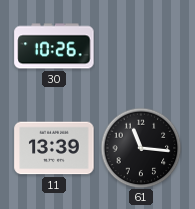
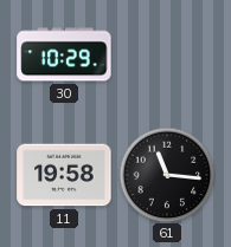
30: 10:26 -> 10:29 (64, 54)
11: 13:39 -> 19:58 (64, 175)
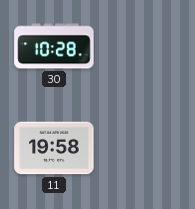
30: 10:29 -> 10:28 (54, 46)
61: 11:16 -> none (167, 175)
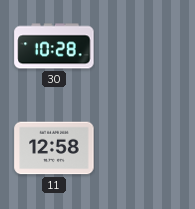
11: 19:58 -> 12:58 (54, 148)
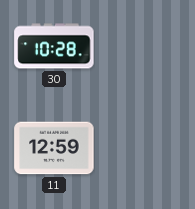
11: 12:58 -> 12:59 (54, 148)
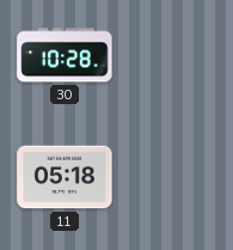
11: 12:59 -> 05:18 (65, 177)
